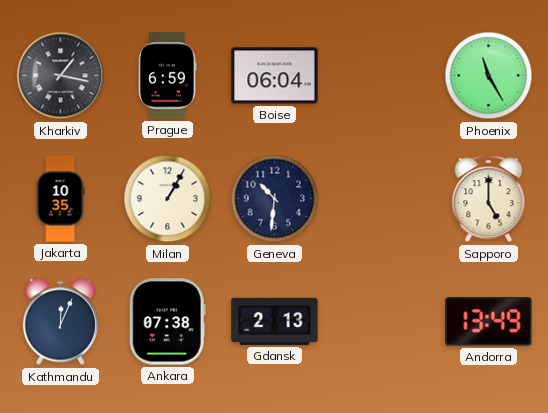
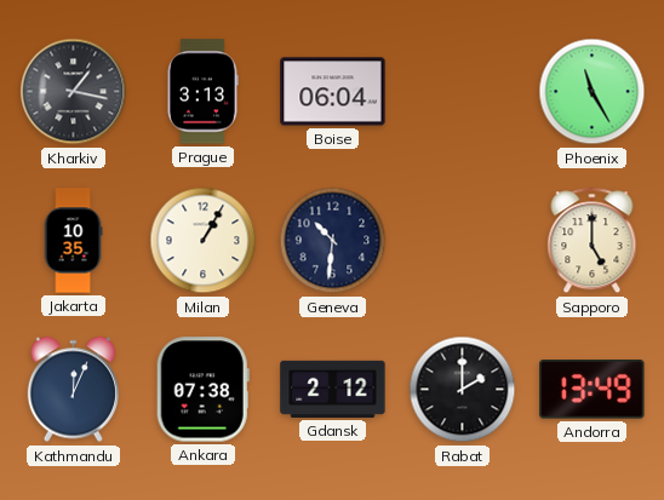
Prague: 6:59 -> 3:13 (202, 92)
Gdansk: 2:13 -> 2:12 (333, 389)
Rabat: none -> 2:00 (463, 390)
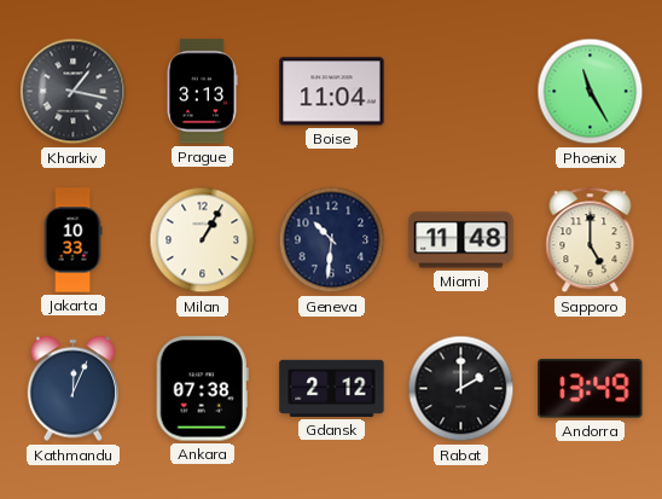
Boise: 06:04 -> 11:04 (332, 92)
Jakarta: 10:35 -> 10:33 (72, 240)
Miami: none -> 11:48 (461, 240)
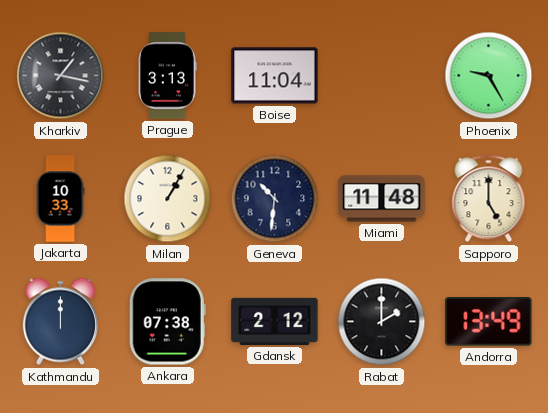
Phoenix: 11:25 -> 9:25 (489, 76)
Kathmandu: 12:04 -> 12:00 (60, 322)
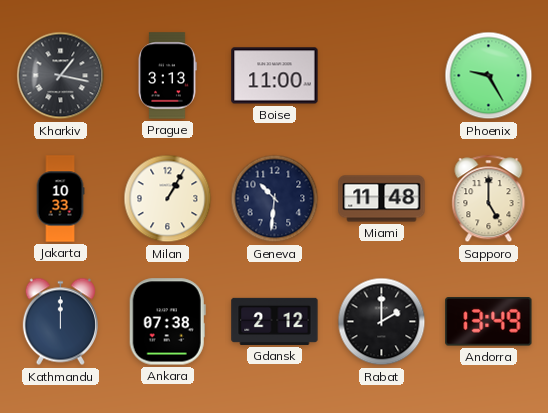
Boise: 11:04 -> 11:00 (275, 76)
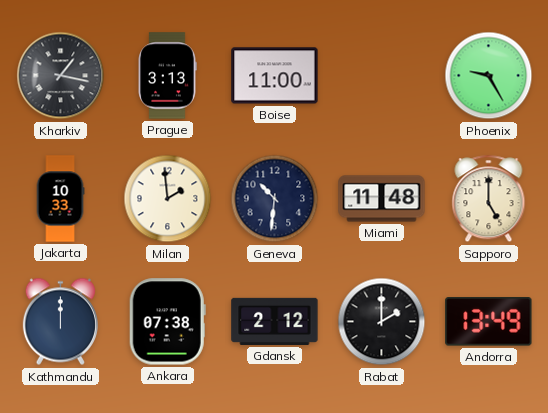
Milan: 1:05 -> 1:59 (168, 199)
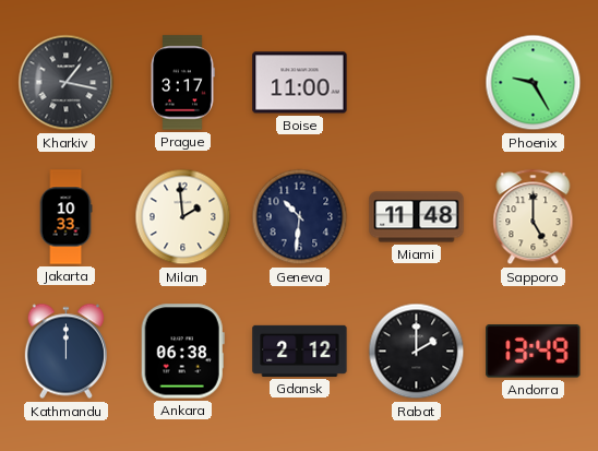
Prague: 3:13 -> 3:17 (182, 83)
Ankara: 07:38 -> 06:38 (182, 352)
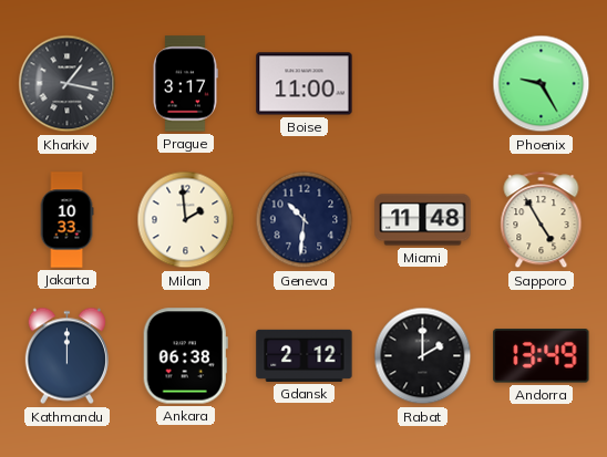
Sapporo: 5:00 -> 4:55 (542, 220)
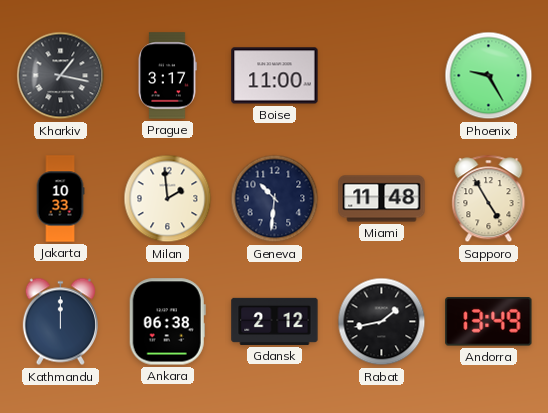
Rabat: 2:00 -> 1:43 (382, 322)
